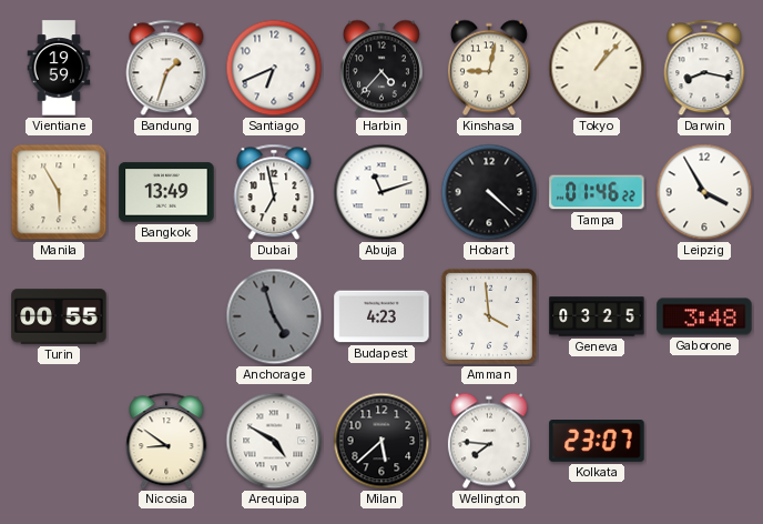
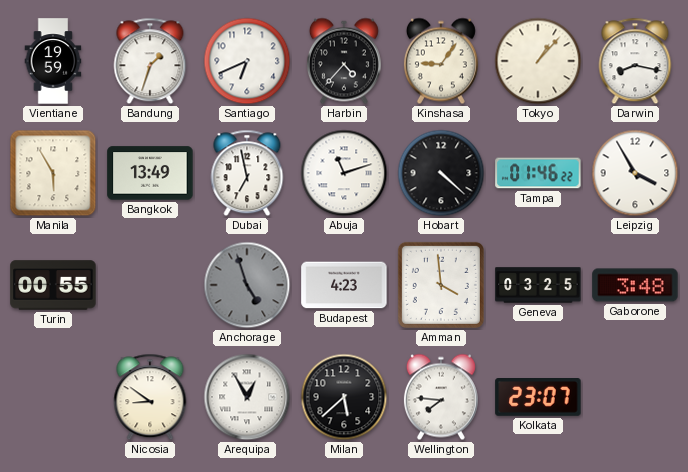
Kinshasa: 9:02 -> 9:06 (441, 61)
Arequipa: 4:50 -> 12:55 (247, 397)
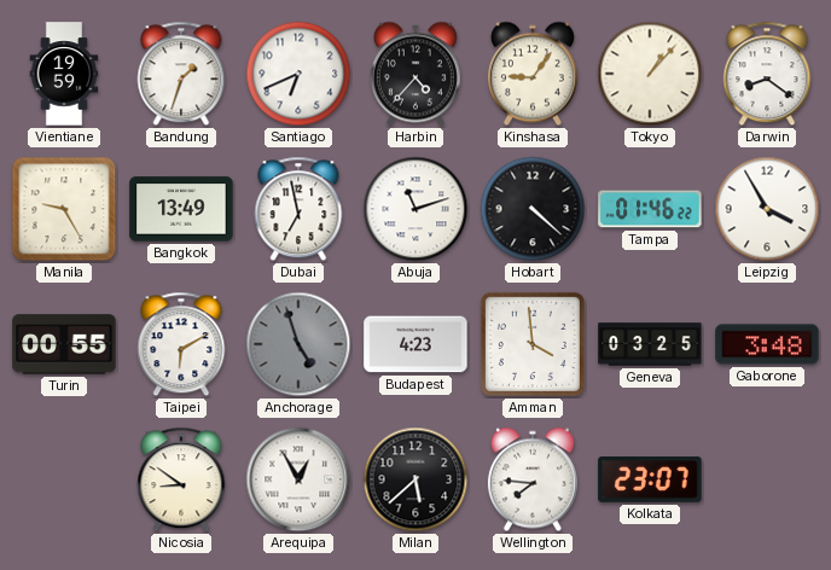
Darwin: 8:17 -> 8:21 (767, 74)
Manila: 5:55 -> 9:25 (64, 209)
Taipei: none -> 6:10 (181, 344)
